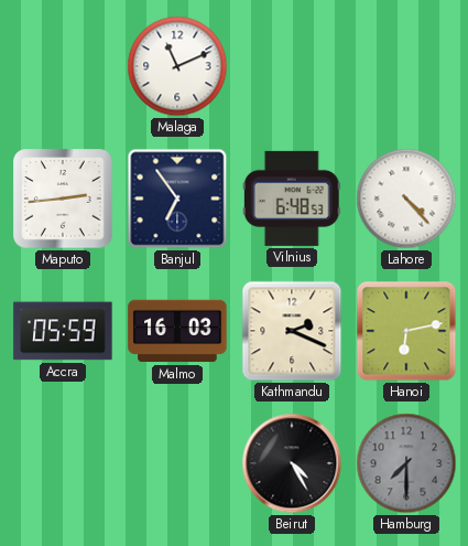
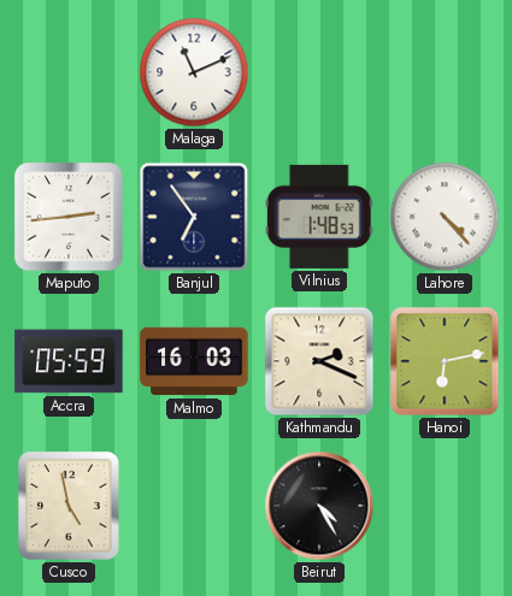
Vilnius: 6:48 -> 1:48 (319, 217)
Cusco: none -> 4:58 (69, 506)
Hamburg: 7:30 -> none (406, 463)
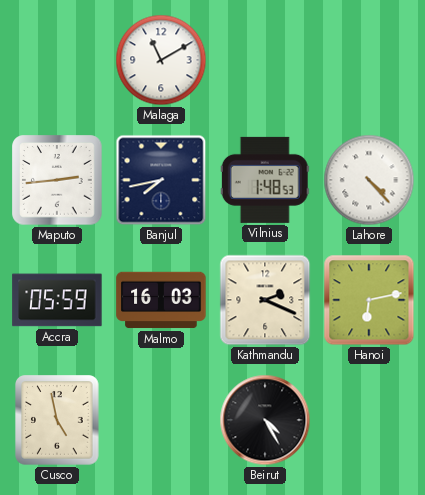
Malaga: 11:11 -> 11:10 (161, 60)
Banjul: 6:54 -> 7:43 (161, 180)
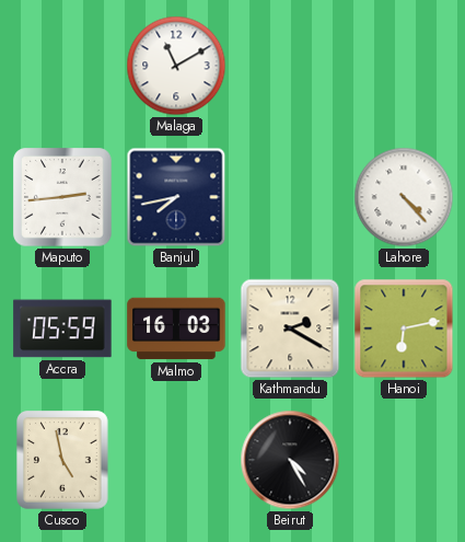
Vilnius: 1:48 -> none (265, 180)
Kathmandu: 2:19 -> 2:20 (290, 328)
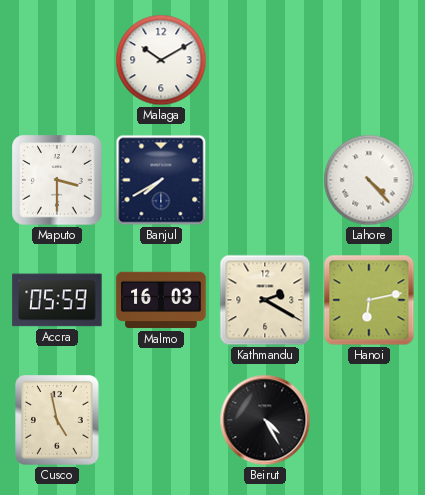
Malaga: 11:10 -> 10:10 (161, 60)
Maputo: 2:44 -> 3:30 (57, 180)
Banjul: 7:43 -> 7:40 (161, 180)
